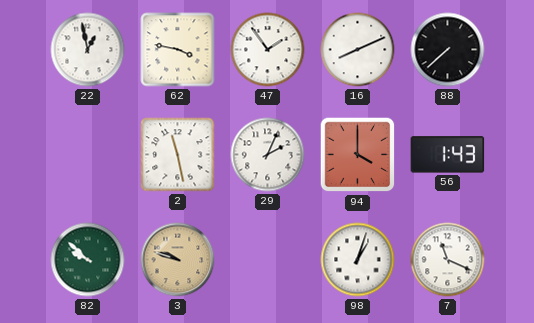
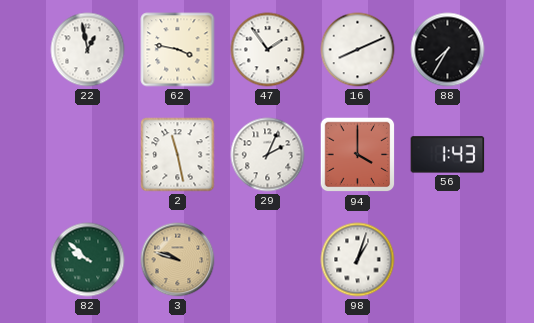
88: 7:38 -> 7:35 (448, 50)
7: 11:19 -> none (448, 260)
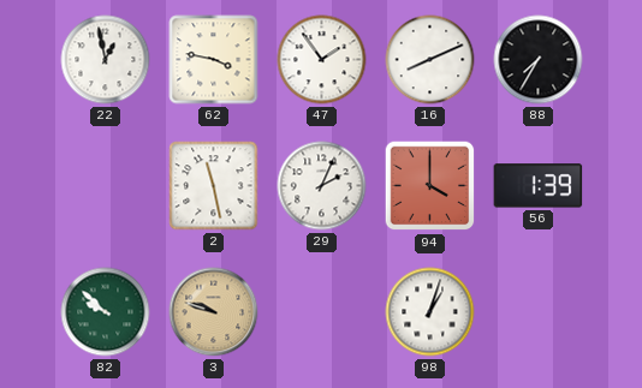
56: 1:43 -> 1:39 (539, 186)
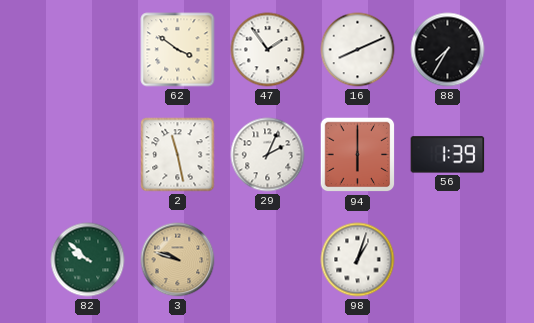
22: 12:58 -> none (106, 60)
62: 3:47 -> 3:51 (178, 50)
94: 4:00 -> 6:00 (358, 155)
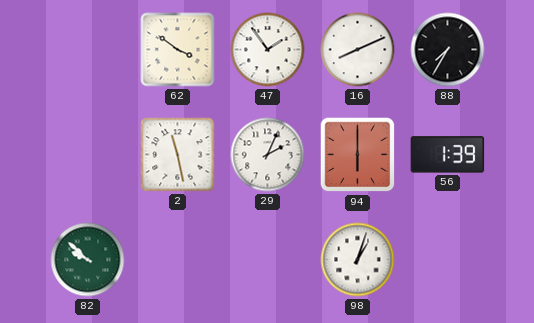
3: 9:48 -> none (178, 260)
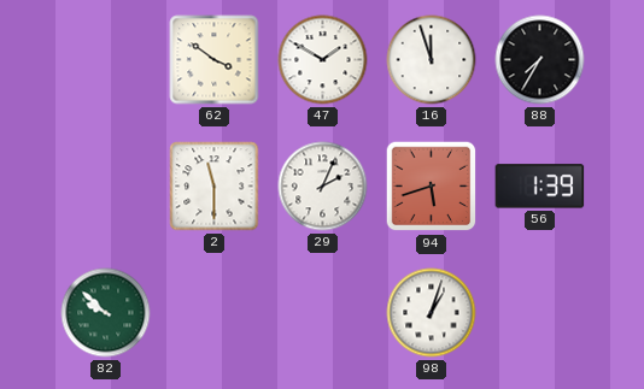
47: 1:54 -> 1:50 (323, 60)
16: 8:11 -> 11:57 (432, 60)
2: 11:28 -> 11:30 (215, 187)
94: 6:00 -> 5:42 (432, 187)
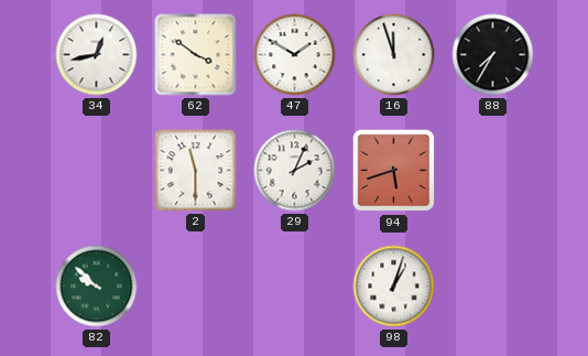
34: none -> 12:43 (97, 55)
56: 1:39 -> none (540, 187)
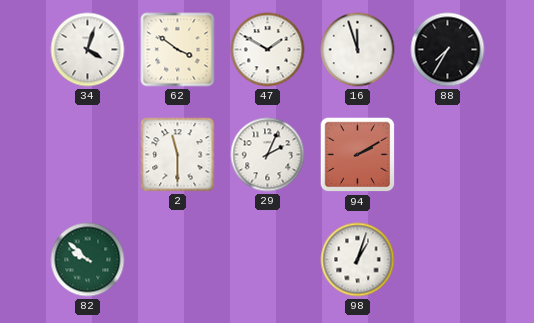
34: 12:43 -> 4:03 (88, 50)
94: 5:42 -> 2:10 (358, 155)
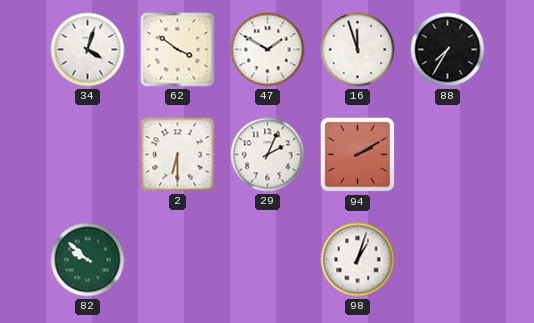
2: 11:30 -> 6:30 (178, 155)
